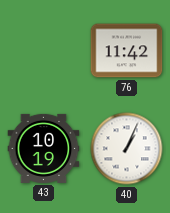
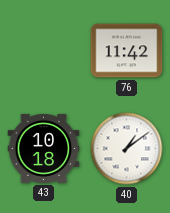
43: 10:19 -> 10:18 (44, 148)
40: 1:04 -> 1:09 (127, 149)
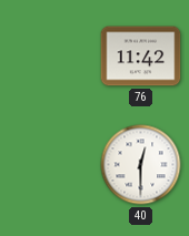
43: 10:18 -> none (44, 148)
40: 1:09 -> 12:30 (141, 165)
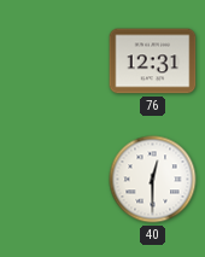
76: 11:42 -> 12:31 (153, 62)
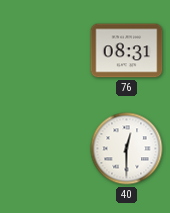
76: 12:31 -> 08:31 (127, 51)
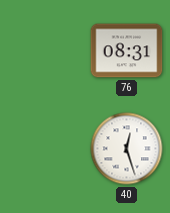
40: 12:30 -> 12:27 (127, 149)
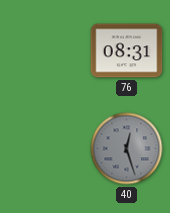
40 dial: white -> grey (127, 149)
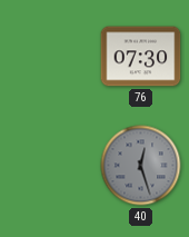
76: 08:31 -> 07:30 (141, 57)
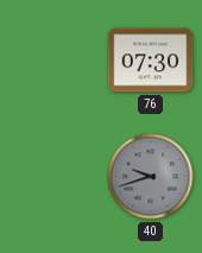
40: 12:27 -> 9:42 (151, 177)
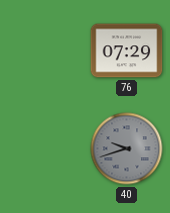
76: 07:30 -> 07:29 (127, 51)
